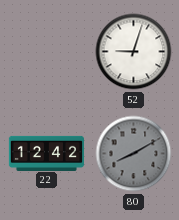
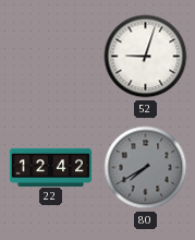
80: 8:10 -> 7:40 (146, 168)
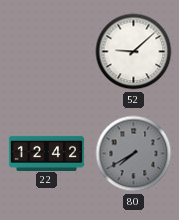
52: 9:03 -> 9:08 (134, 52)
